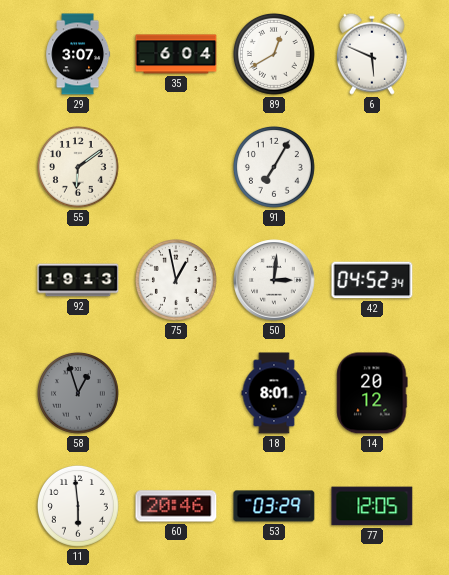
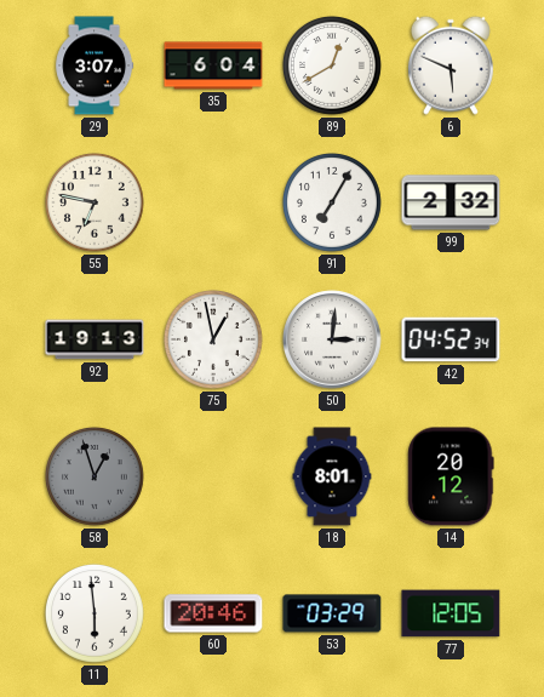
55: 6:09 -> 6:47 (95, 202)
99: none -> 2:32 (451, 202)
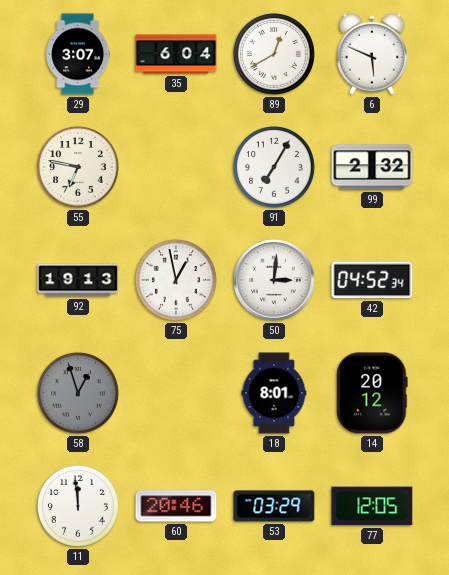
11: 5:59 -> 11:59 (78, 506)
